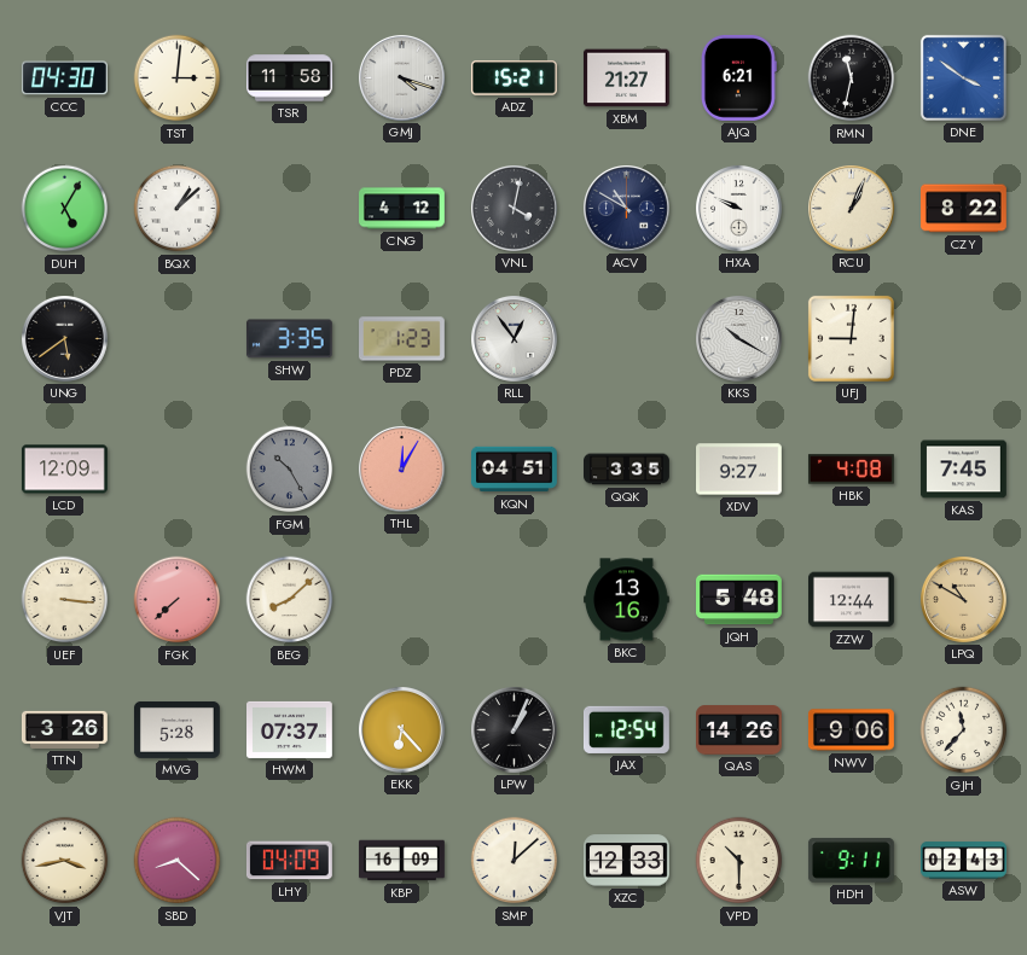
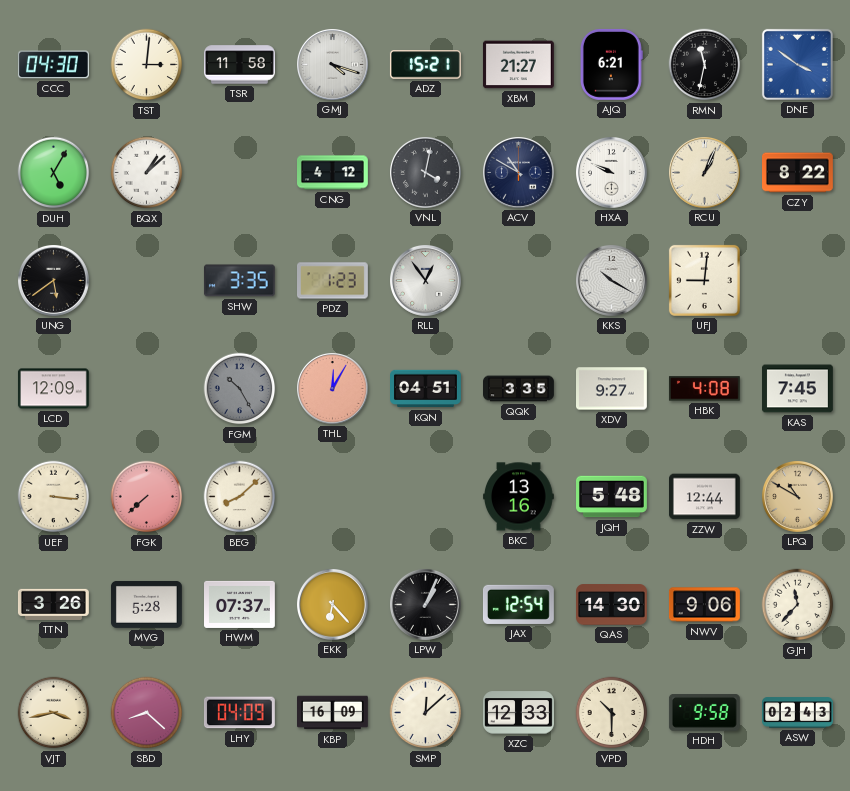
QAS: 14:26 -> 14:30 (612, 605)
HDH: 9:11 -> 9:58 (704, 713)
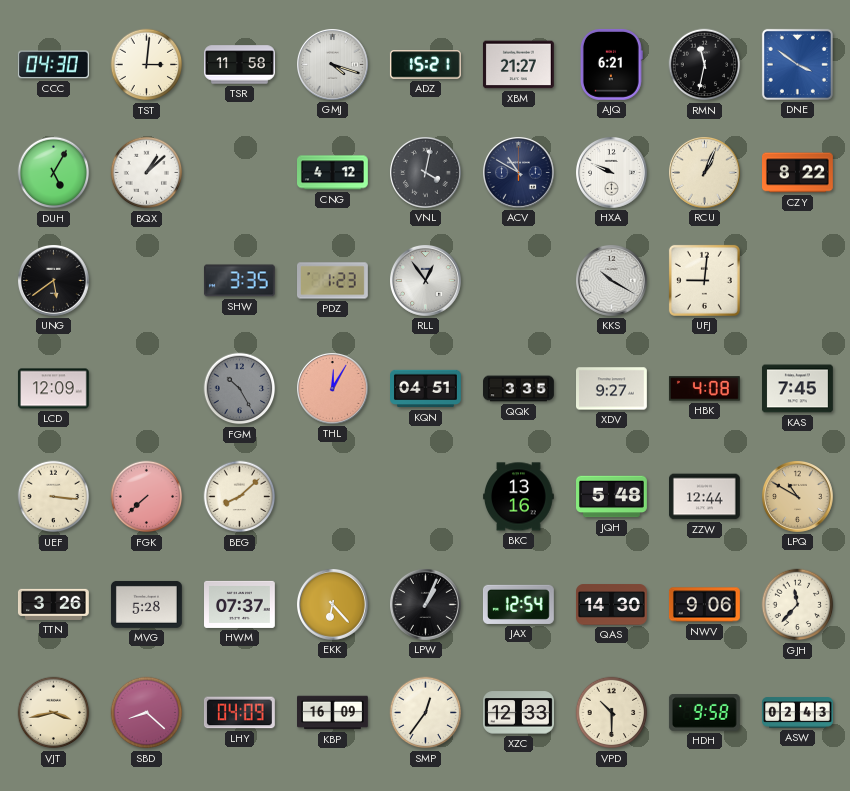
SMP: 12:08 -> 12:36 (426, 713)
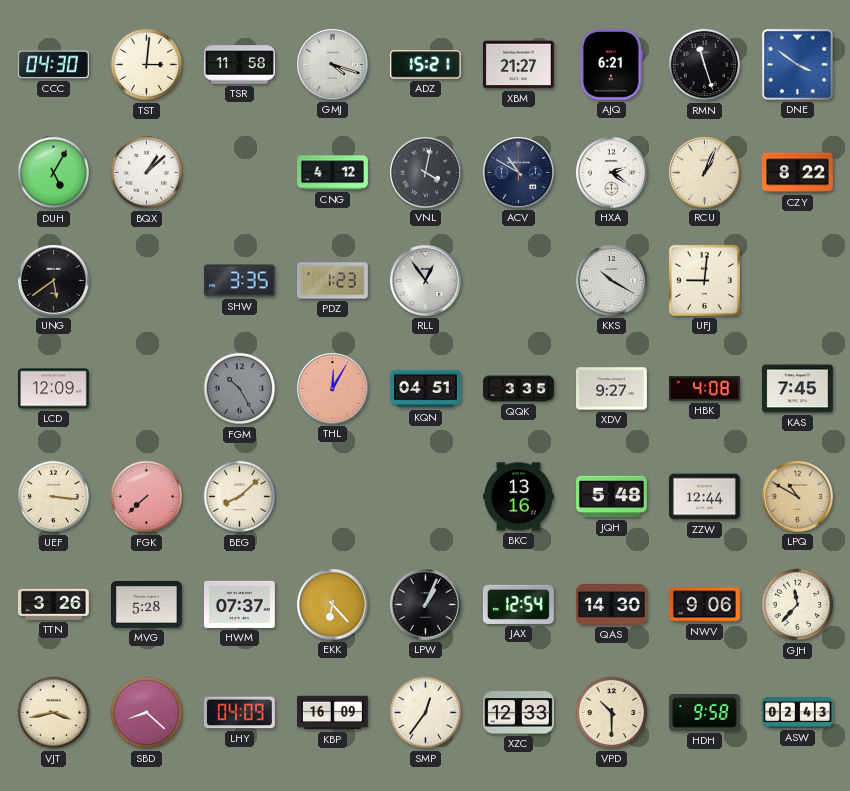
RMN: 11:32 -> 11:27 (705, 65)
HXA: 9:49 -> 2:21 (612, 173)
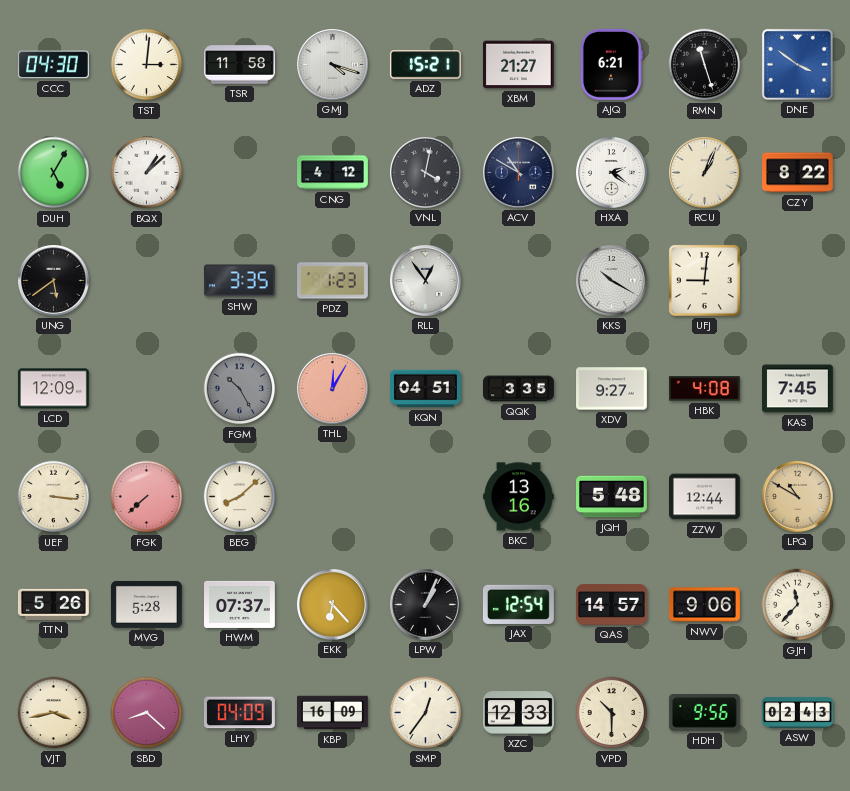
TTN: 3:26 -> 5:26 (54, 604)
QAS: 14:30 -> 14:57 (612, 605)
HDH: 9:58 -> 9:56 (704, 713)
